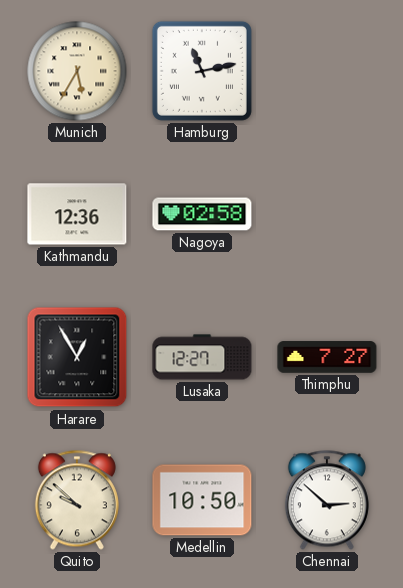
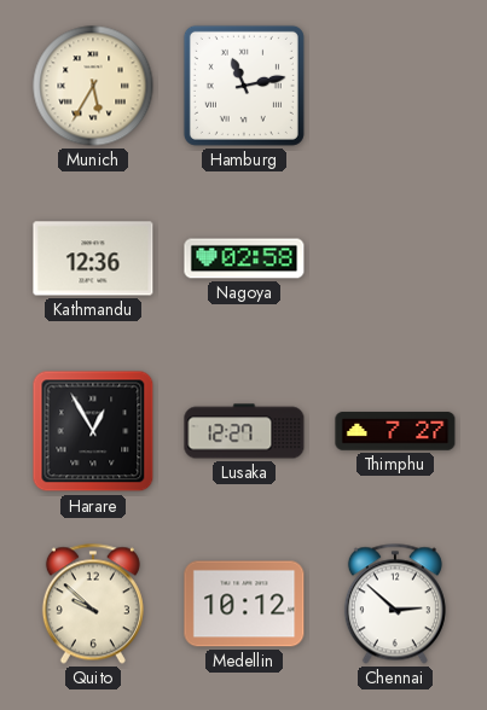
Medellin: 10:50 -> 10:12 (244, 604)
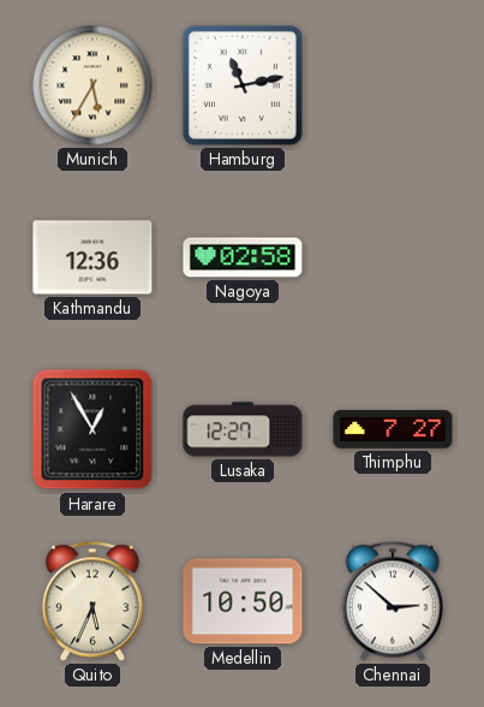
Quito: 9:52 -> 5:34 (92, 601)
Medellin: 10:12 -> 10:50 (243, 601)
